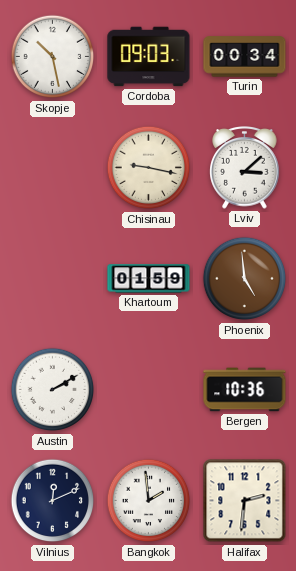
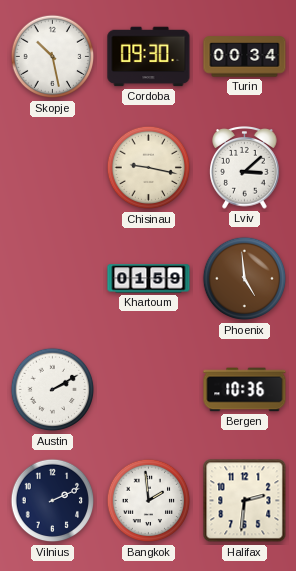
Cordoba: 09:03 -> 09:30 (149, 57)
Vilnius: 12:11 -> 2:11 (53, 501)
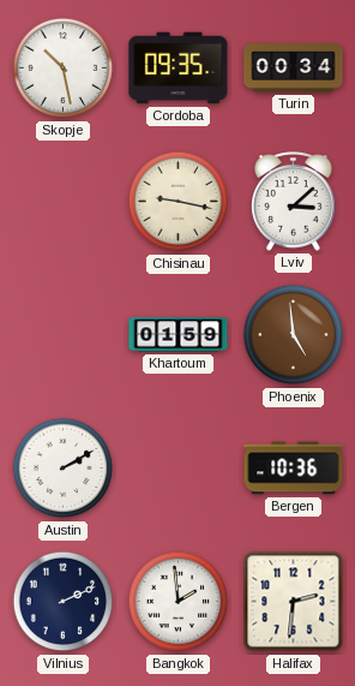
Cordoba: 09:30 -> 09:35 (179, 68)
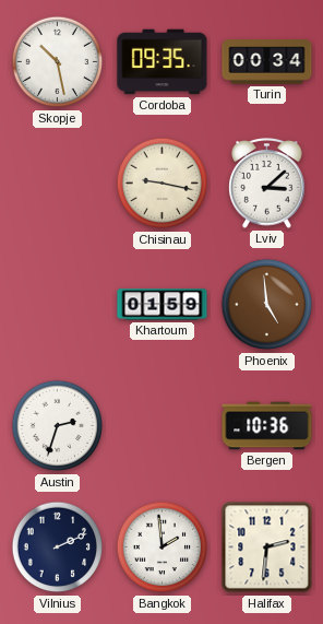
Austin: 2:10 -> 2:33 (58, 426)
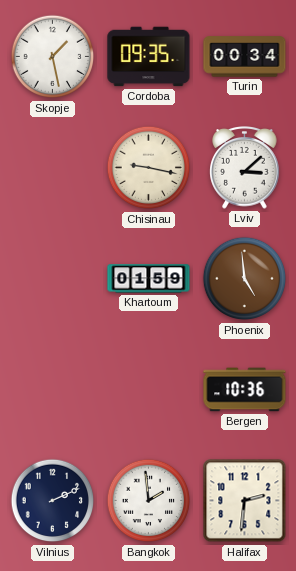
Skopje: 10:28 -> 1:28 (53, 57)
Austin: 2:33 -> none (58, 426)
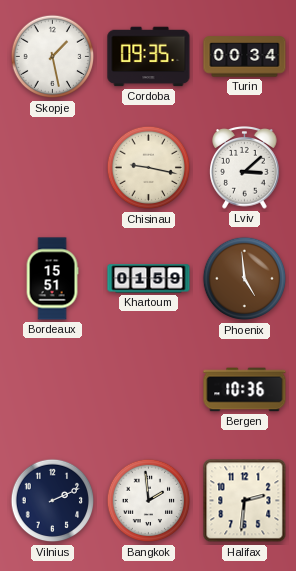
Bordeaux: none -> 15:51 (52, 279)
